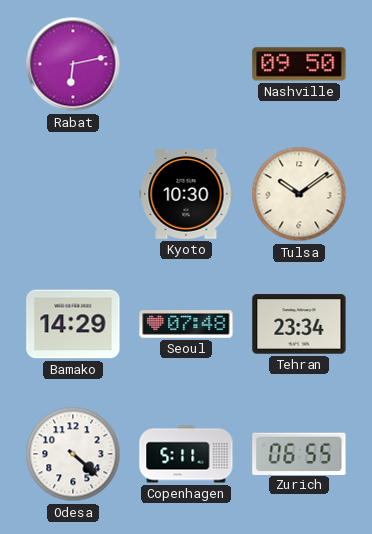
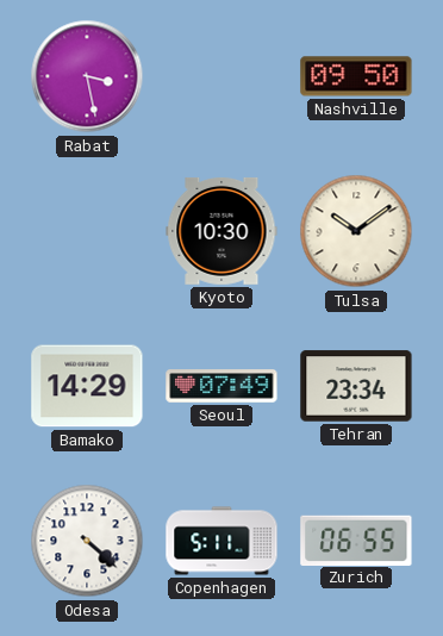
Rabat: 6:13 -> 3:28 (87, 76)
Seoul: 07:48 -> 07:49 (221, 386)
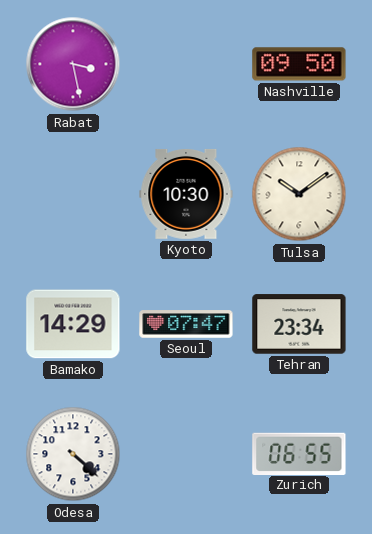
Seoul: 07:49 -> 07:47 (186, 324)
Copenhagen: 5:11 -> none (221, 541)
